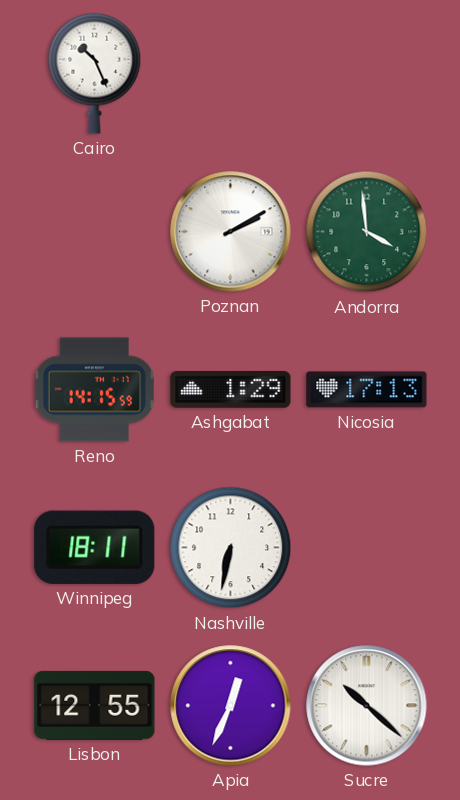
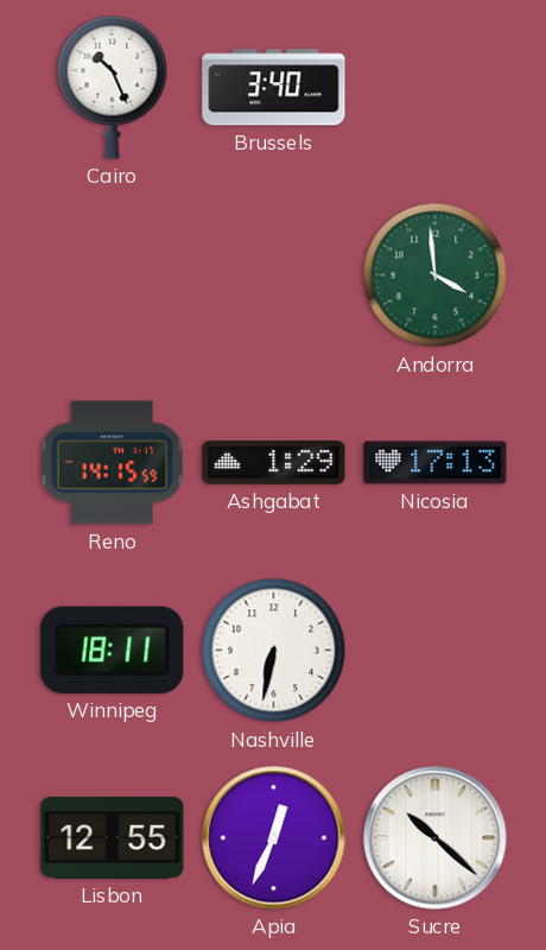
Brussels: none -> 3:40 (274, 88)
Poznan: 2:10 -> none (231, 232)
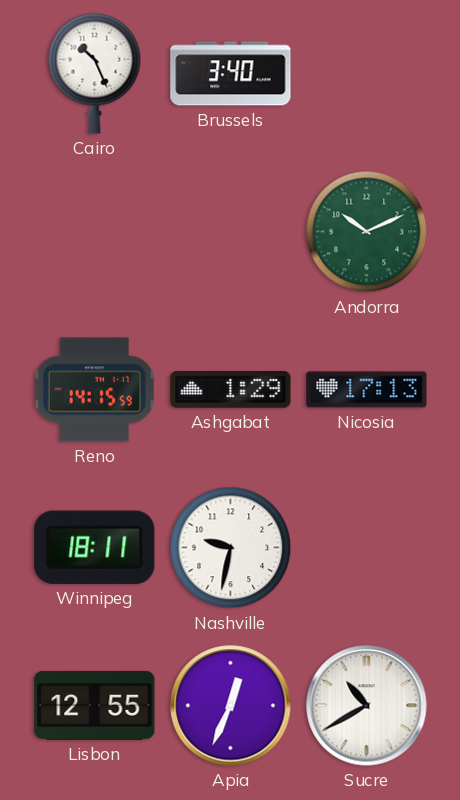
Andorra: 3:59 -> 10:11 (367, 232)
Nashville: 6:32 -> 9:32 (231, 548)
Sucre: 10:22 -> 10:40 (367, 706)
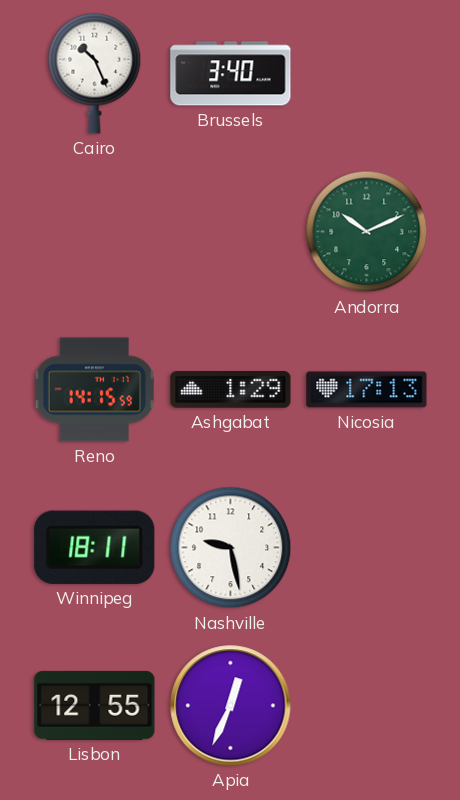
Nashville: 9:32 -> 9:28 (231, 548)
Sucre: 10:40 -> none (367, 706)
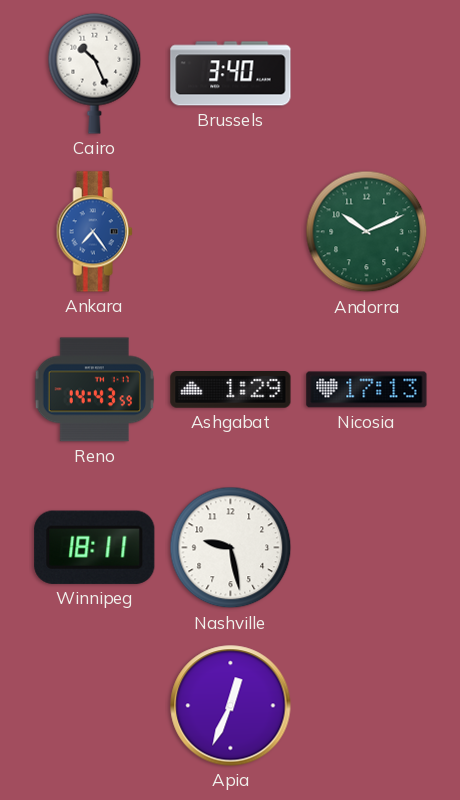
Ankara: none -> 7:24 (94, 232)
Reno: 14:15 -> 14:43 (94, 390)
Lisbon: 12:55 -> none (95, 705)
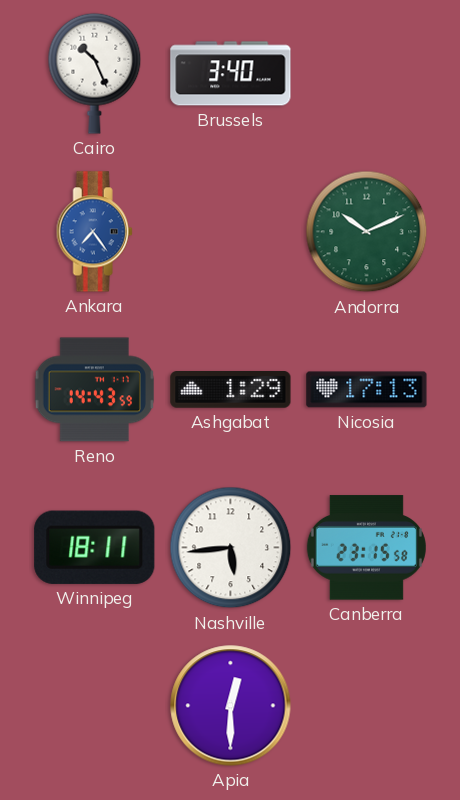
Nashville: 9:28 -> 5:44 (231, 548)
Canberra: none -> 23:15 (366, 548)
Apia: 12:34 -> 12:30 (231, 706)
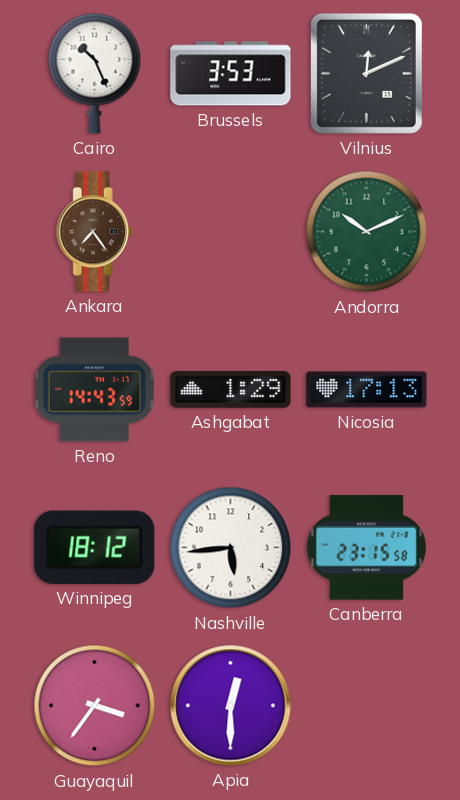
Brussels: 3:40 -> 3:53 (231, 74)
Vilnius: none -> 12:11 (366, 73)
Ankara dial: blue -> brown (94, 232)
Winnipeg: 18:11 -> 18:12 (95, 547)
Guayaquil: none -> 3:36 (95, 706)
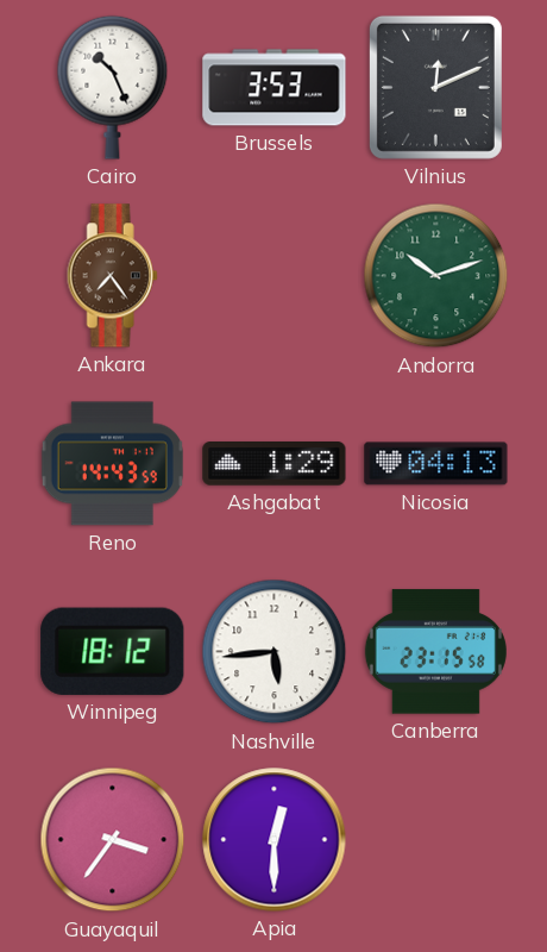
Andorra: 10:11 -> 10:12 (436, 276)
Nicosia: 17:13 -> 04:13 (436, 464)
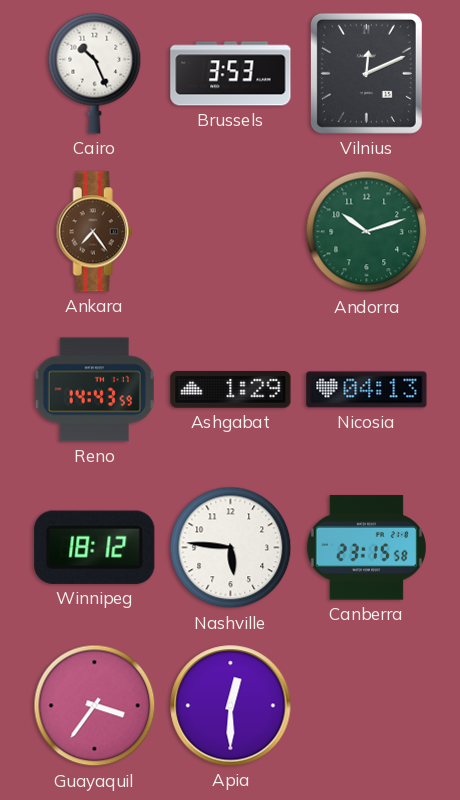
Nashville: 5:44 -> 5:46 (231, 548)
